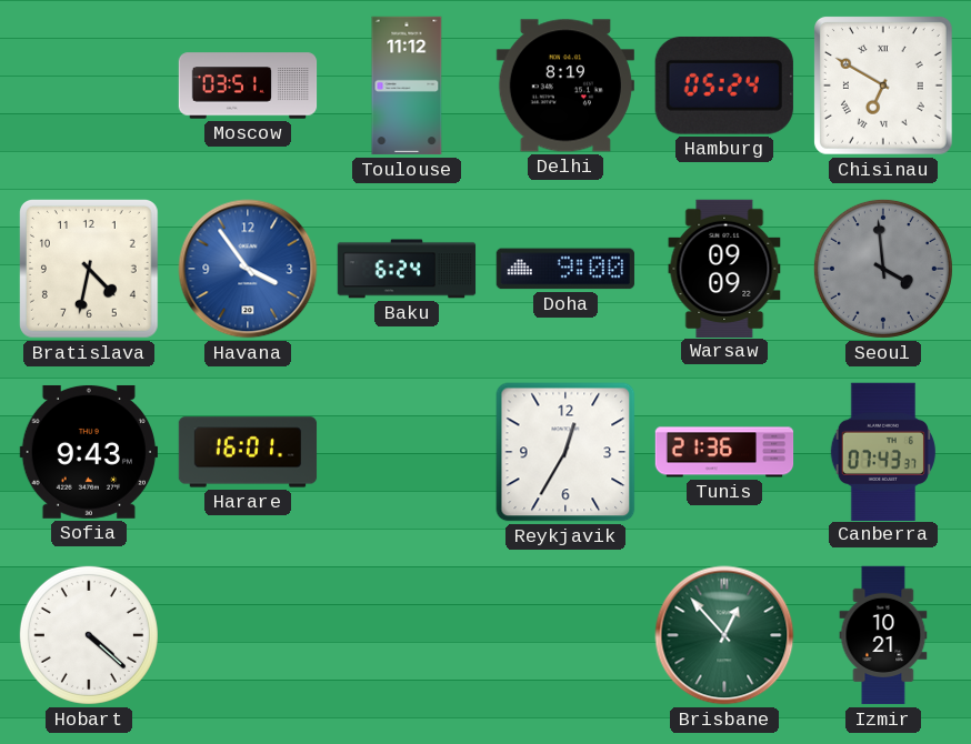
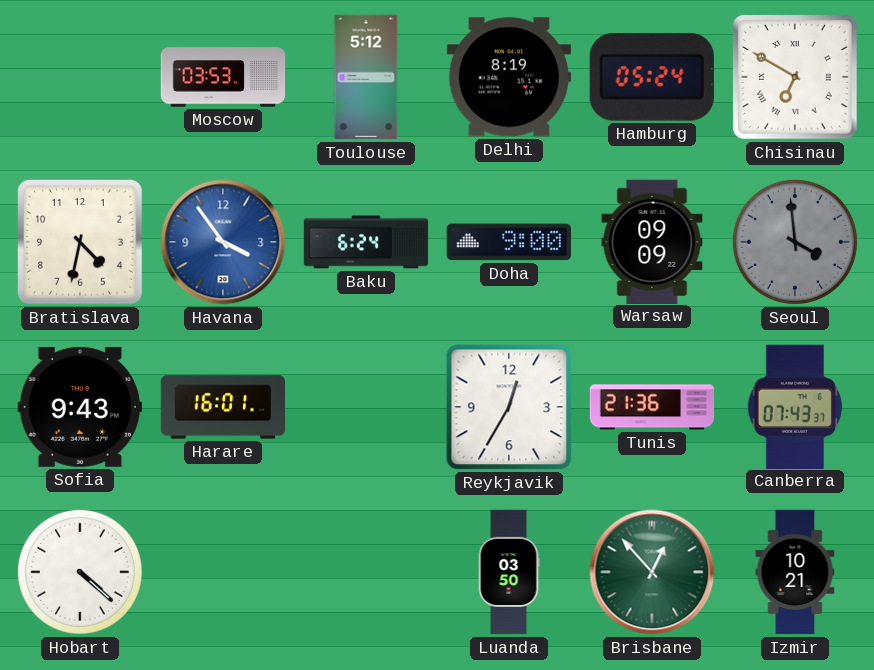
Moscow: 03:51 -> 03:53 (223, 77)
Toulouse: 11:12 -> 5:12 (366, 77)
Luanda: none -> 03:50 (509, 572)
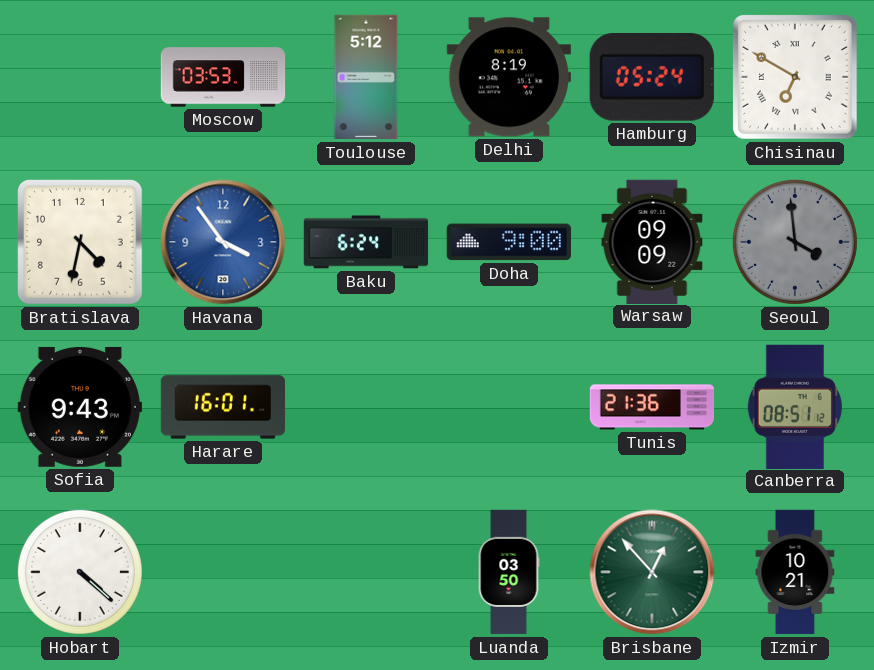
Reykjavik: 12:35 -> none (509, 407)
Canberra: 07:43 -> 08:51 (795, 406)
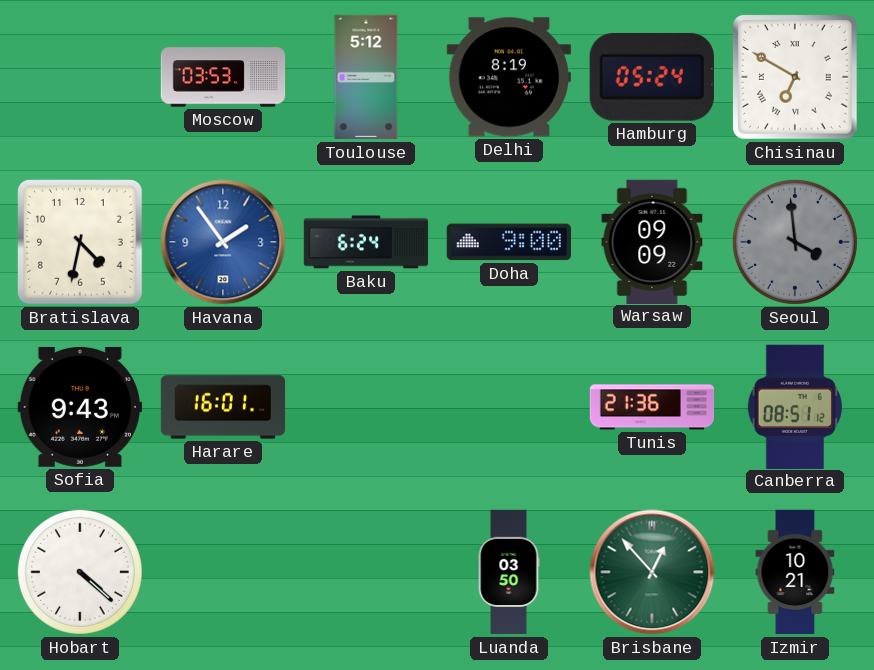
Havana: 3:54 -> 1:54 (223, 242)
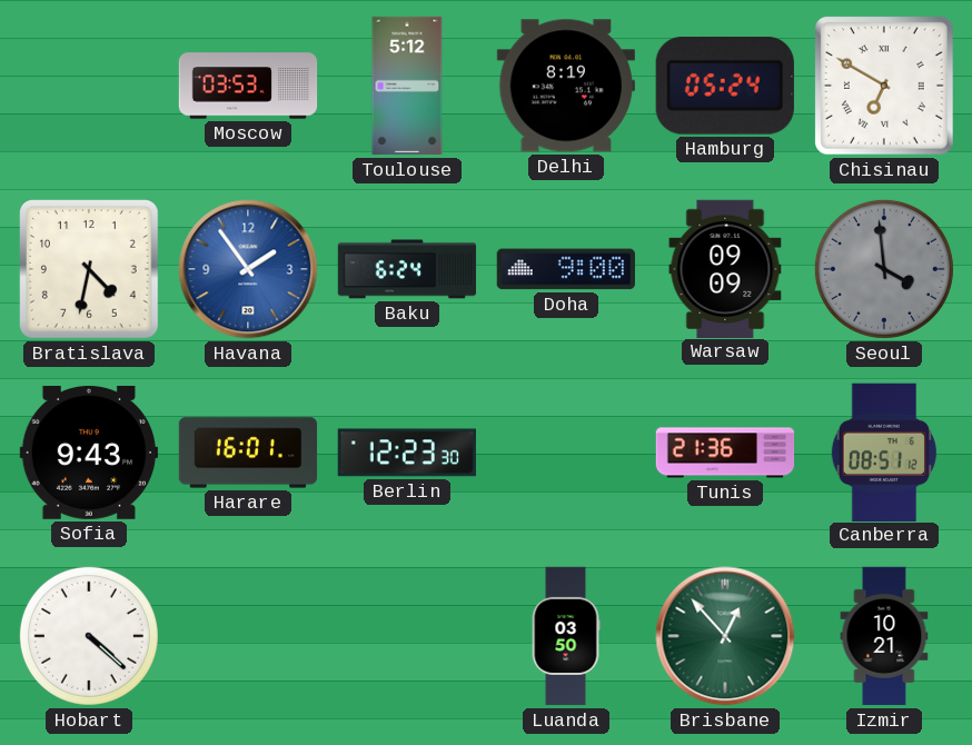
Berlin: none -> 12:23 (407, 453)
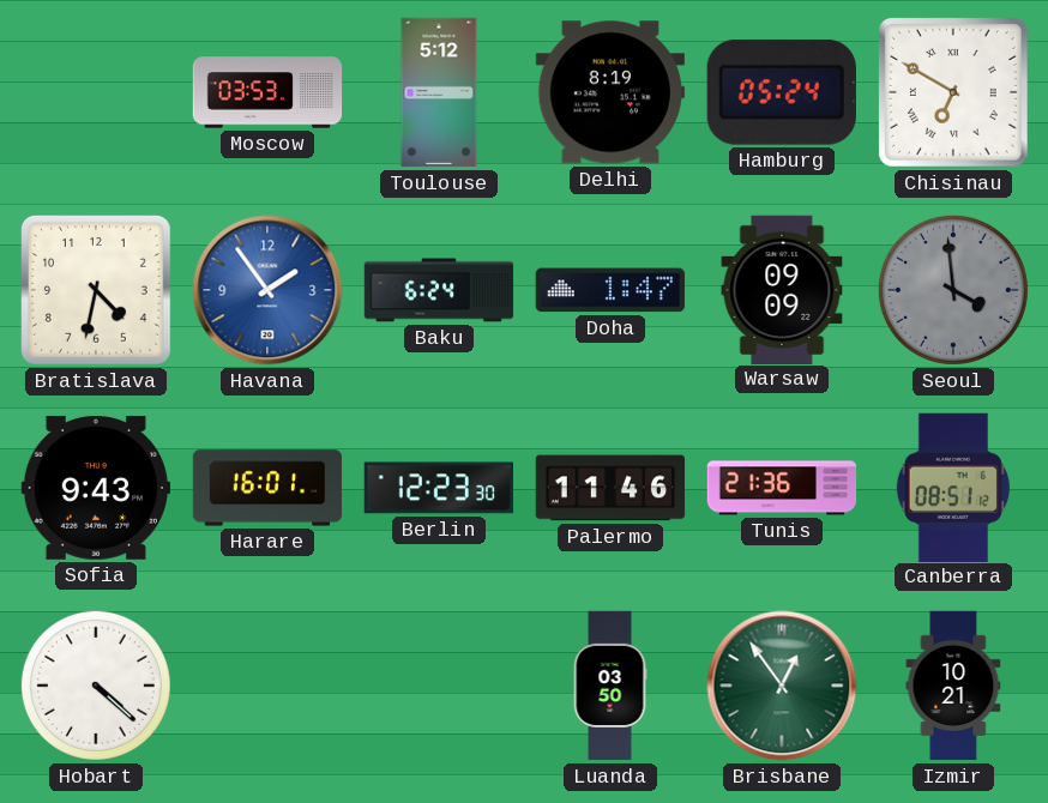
Doha: 9:00 -> 1:47 (610, 290)
Palermo: none -> 11:46 (610, 488)
Brisbane: 12:53 -> 12:54 (782, 686)
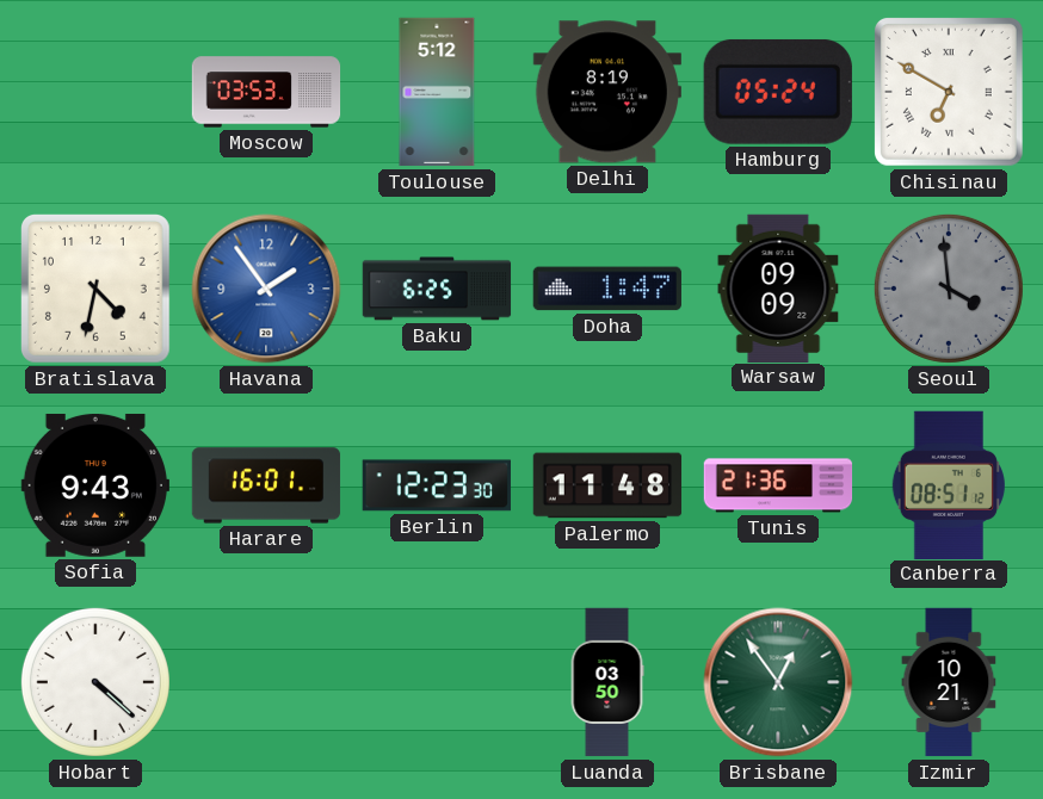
Baku: 6:24 -> 6:25 (437, 289)
Palermo: 11:46 -> 11:48 (607, 485)
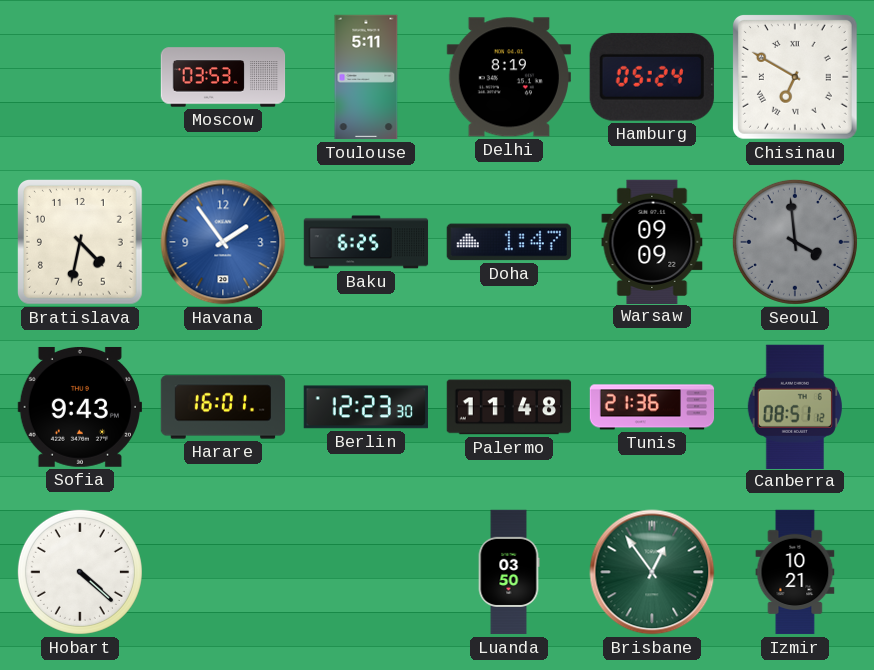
Toulouse: 5:12 -> 5:11 (366, 77)
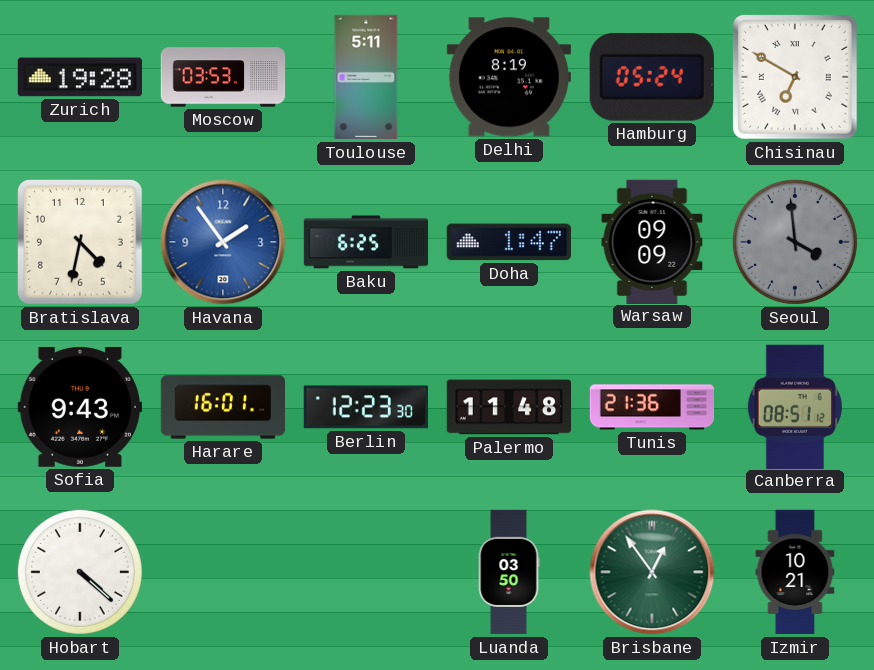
Zurich: none -> 19:28 (79, 77)
